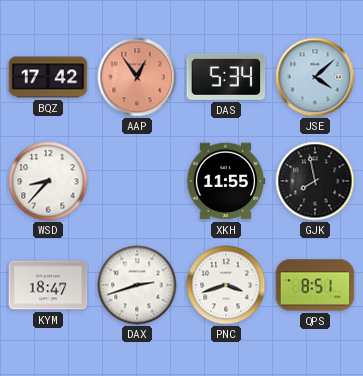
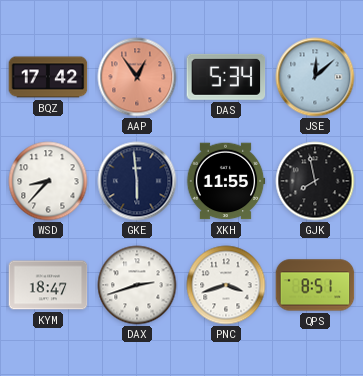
JSE: 4:08 -> 12:08 (315, 77)
GKE: none -> 5:59 (137, 181)
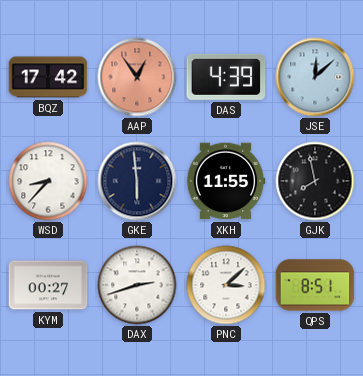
DAS: 5:34 -> 4:39 (226, 77)
KYM: 18:47 -> 00:27 (48, 285)
PNC: 3:42 -> 3:08 (226, 285)
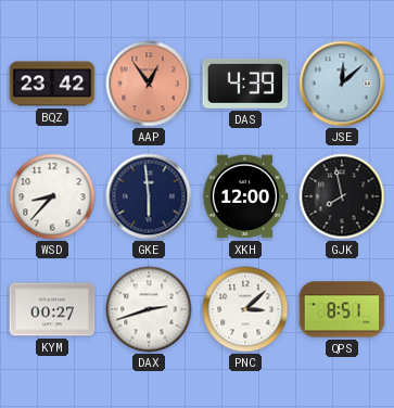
BQZ: 17:42 -> 23:42 (52, 84)
XKH: 11:55 -> 12:00 (245, 196)
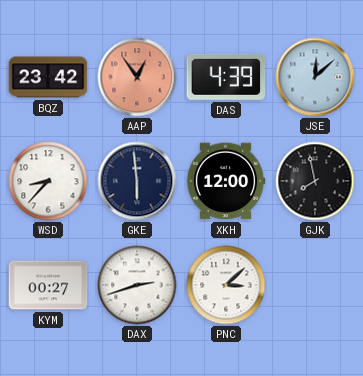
QPS: 8:51 -> none (342, 309)
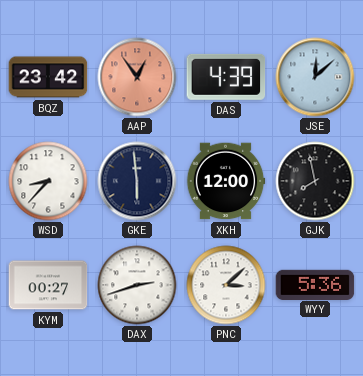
WYY: none -> 5:36 (315, 284)
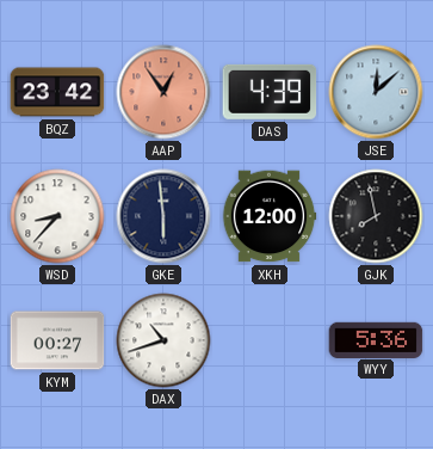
DAX: 2:42 -> 10:42 (163, 340)
PNC: 3:08 -> none (226, 285)
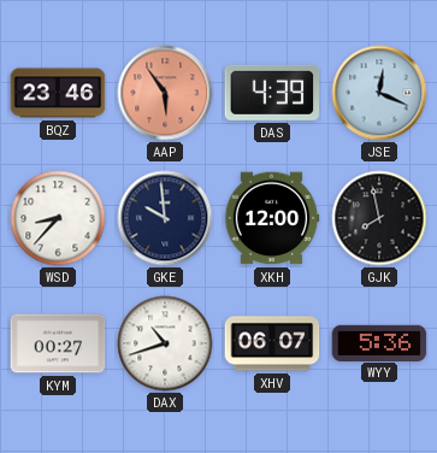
BQZ: 23:42 -> 23:46 (58, 93)
AAP: 12:54 -> 5:54 (165, 93)
JSE: 12:08 -> 12:19 (379, 93)
GKE: 5:59 -> 9:59 (165, 218)
XHV: none -> 06:07 (272, 343)
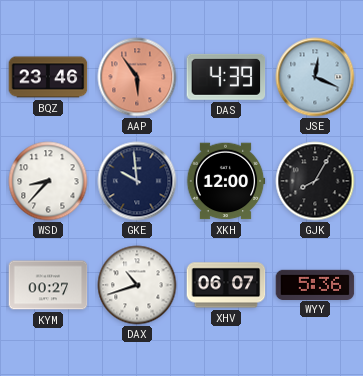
GJK: 7:58 -> 8:05 (315, 181)
